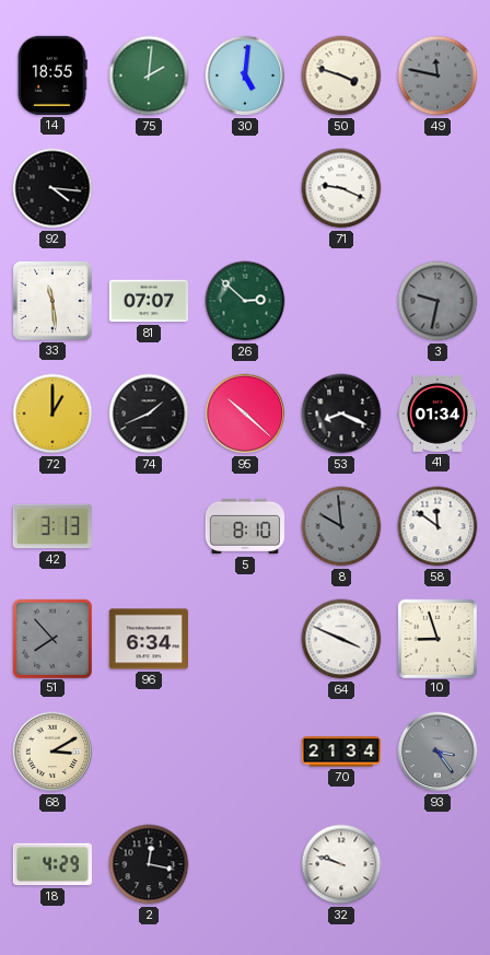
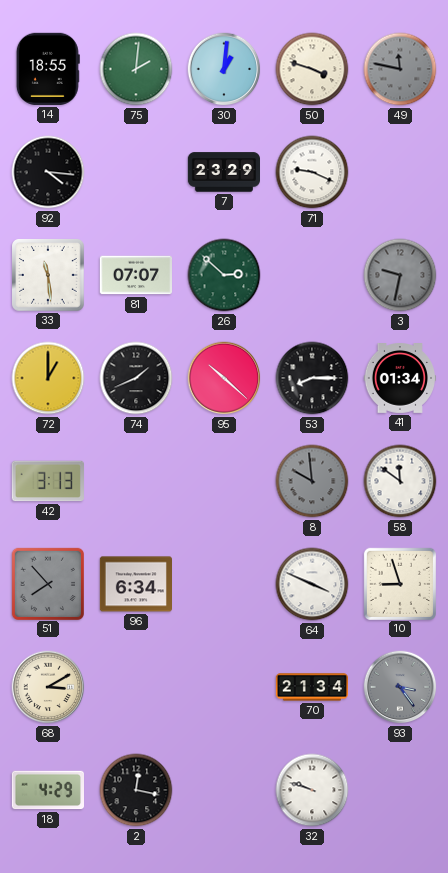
30: 5:01 -> 1:01 (224, 69)
7: none -> 23:29 (223, 172)
53: 8:19 -> 8:15 (312, 378)
5: 8:10 -> none (244, 526)
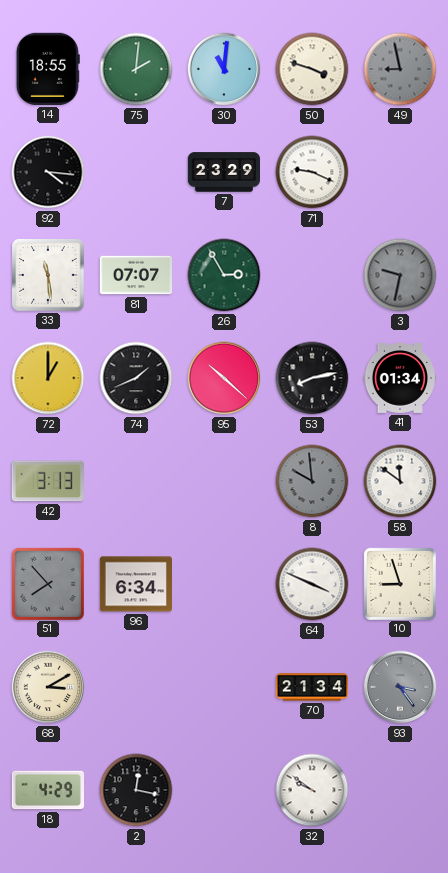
30: 1:01 -> 11:01 (224, 69)
49: 11:47 -> 8:58 (400, 69)
26: 2:52 -> 2:55 (224, 275)
53: 8:15 -> 8:13 (312, 378)
32: 9:48 -> 9:51 (312, 790)
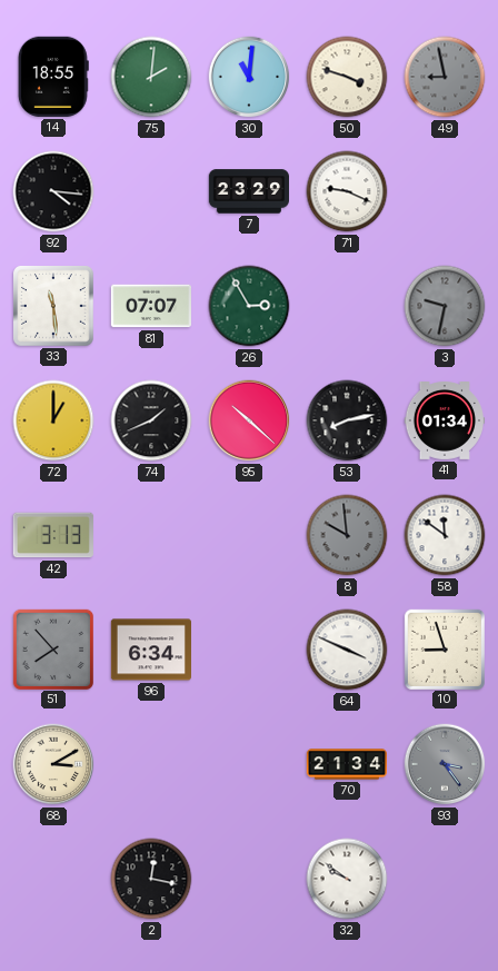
18: 4:29 -> none (47, 790)
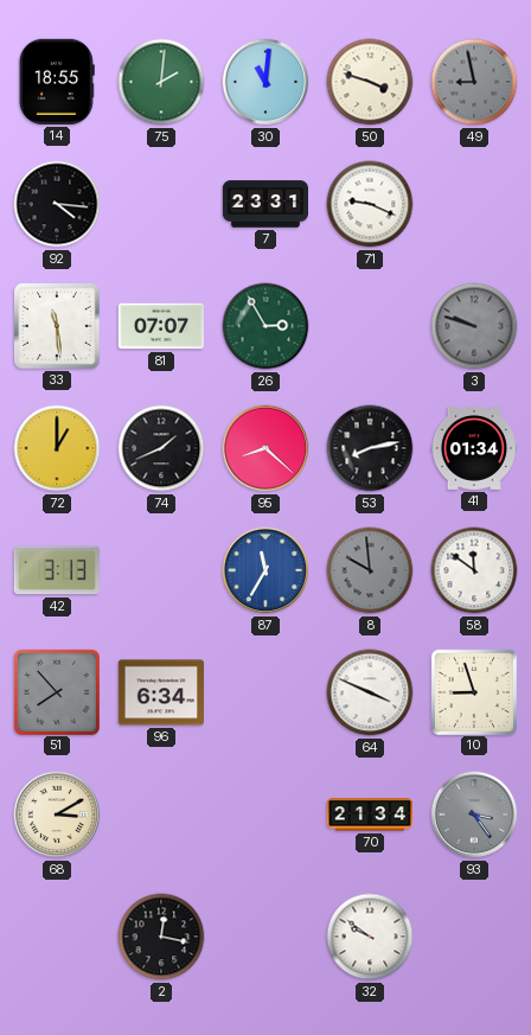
7: 23:29 -> 23:31 (264, 204)
3: 9:32 -> 9:48 (474, 326)
95: 10:22 -> 8:22 (265, 448)
87: none -> 11:35 (265, 570)
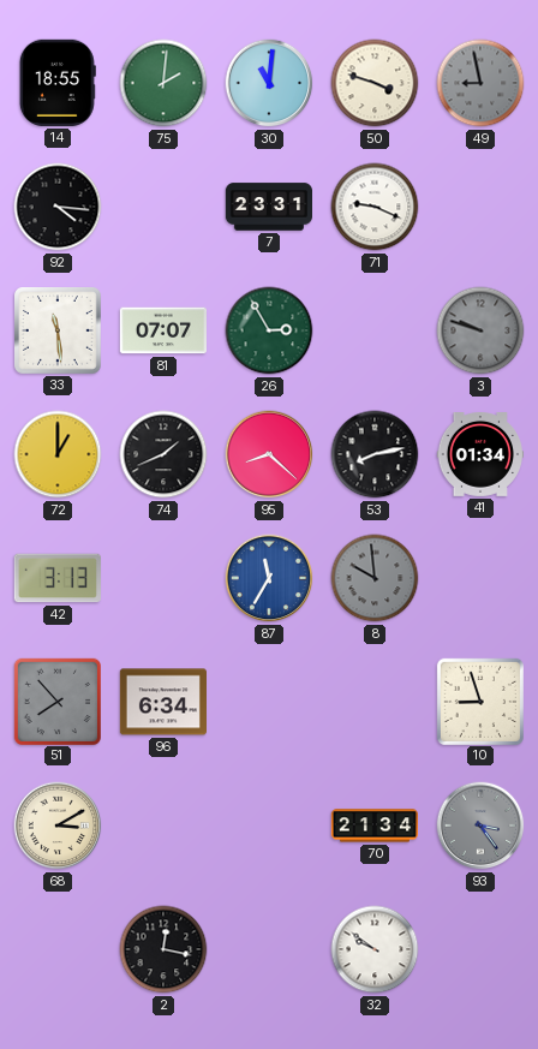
58: 11:51 -> none (474, 570)
64: 3:49 -> none (370, 692)
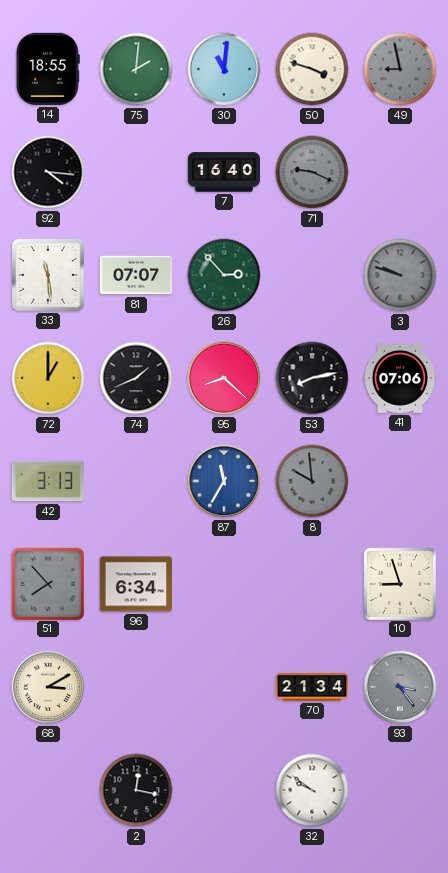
7: 23:31 -> 16:40 (223, 172)
71 dial: white -> grey (312, 172)
26: 2:55 -> 2:53 (224, 275)
41: 01:34 -> 07:06 (399, 379)
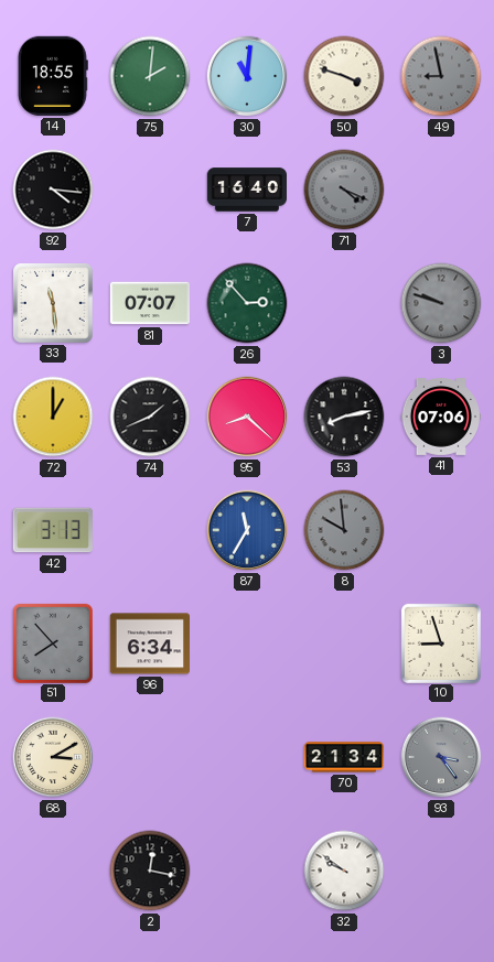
71: 9:19 -> 4:19 (344, 190)
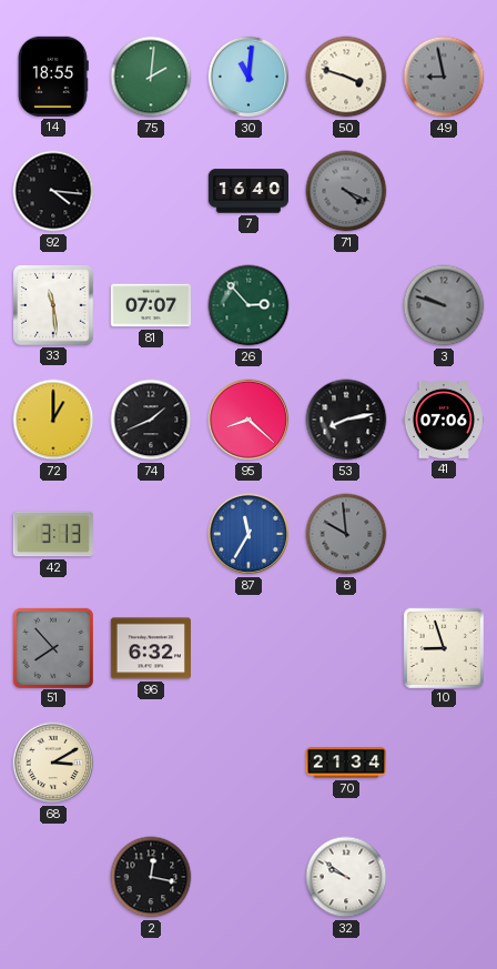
96: 6:34 -> 6:32 (150, 648)
93: 3:24 -> none (441, 757)
